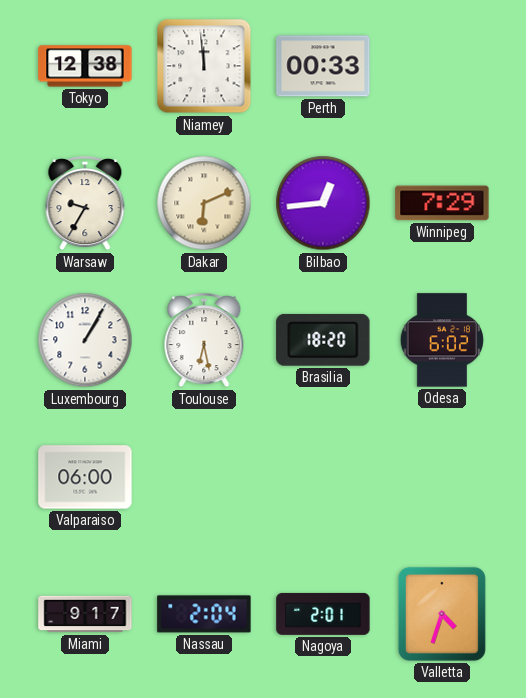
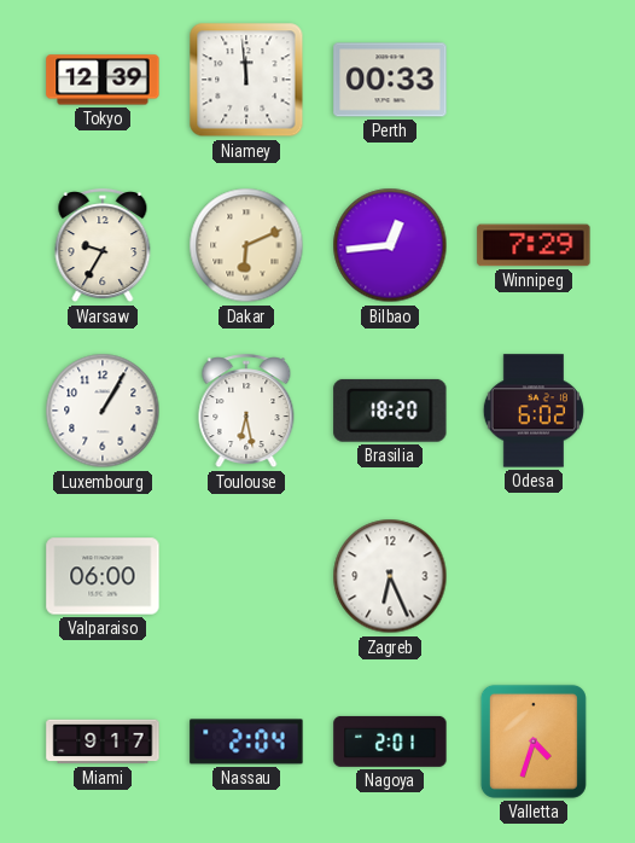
Tokyo: 12:38 -> 12:39 (103, 80)
Zagreb: none -> 6:26 (390, 576)
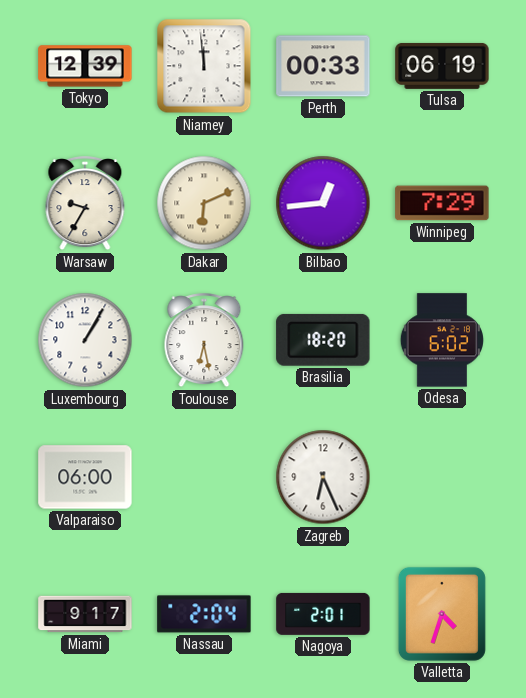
Tulsa: none -> 06:19 (442, 66)
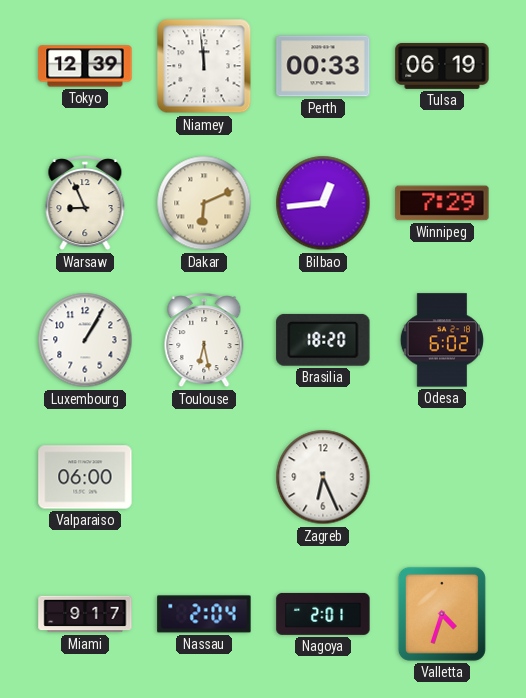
Warsaw: 9:35 -> 8:56 (85, 204)
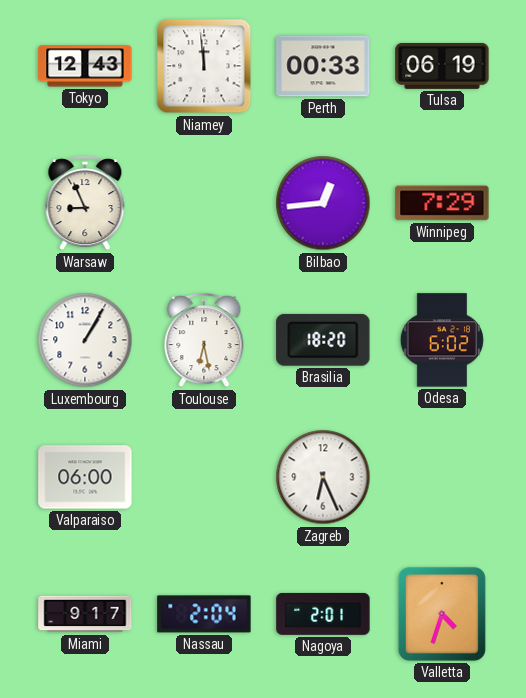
Tokyo: 12:39 -> 12:43 (85, 66)
Dakar: 6:11 -> none (204, 203)
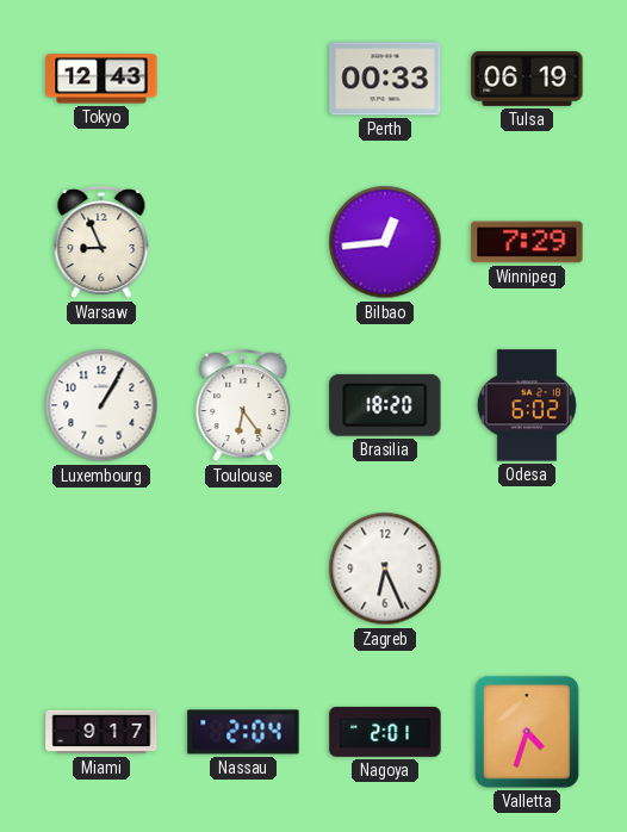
Niamey: 11:59 -> none (204, 66)
Toulouse: 6:28 -> 6:24 (243, 406)
Valparaiso: 06:00 -> none (85, 477)
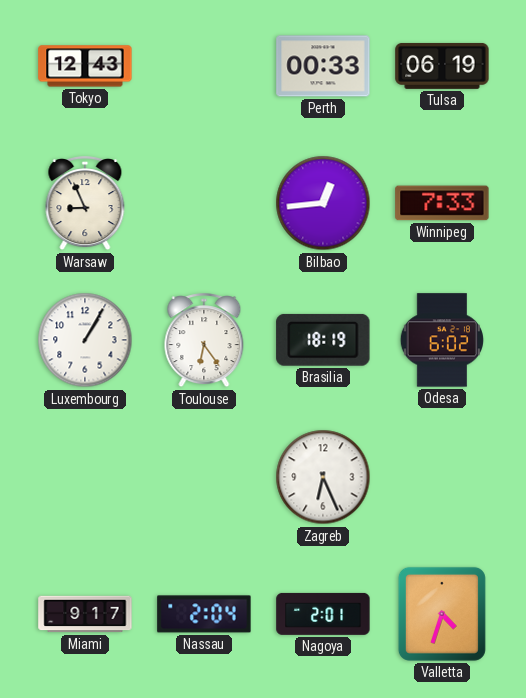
Winnipeg: 7:29 -> 7:33 (442, 203)
Brasilia: 18:20 -> 18:19 (323, 340)
